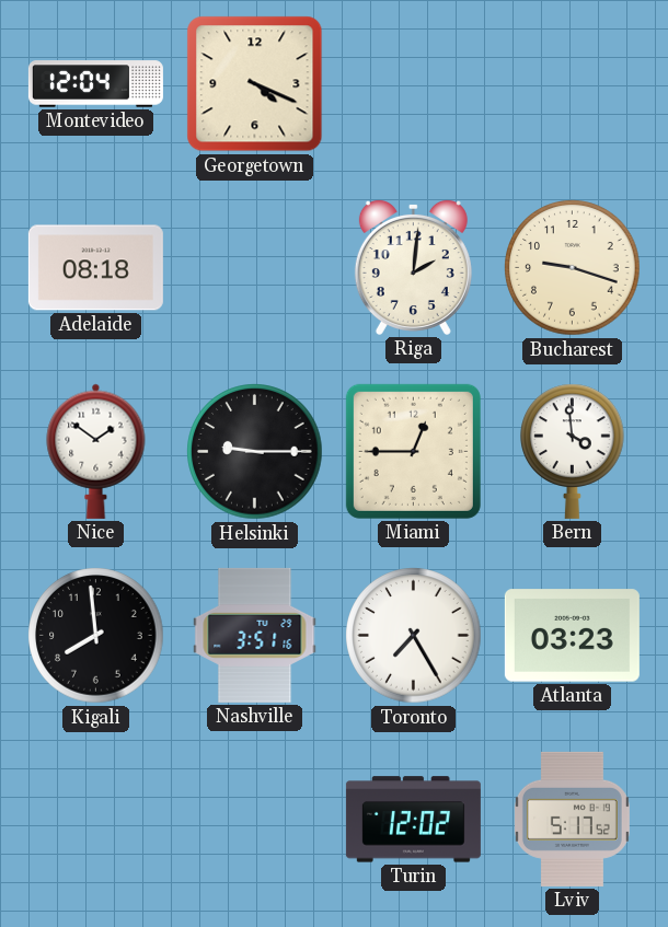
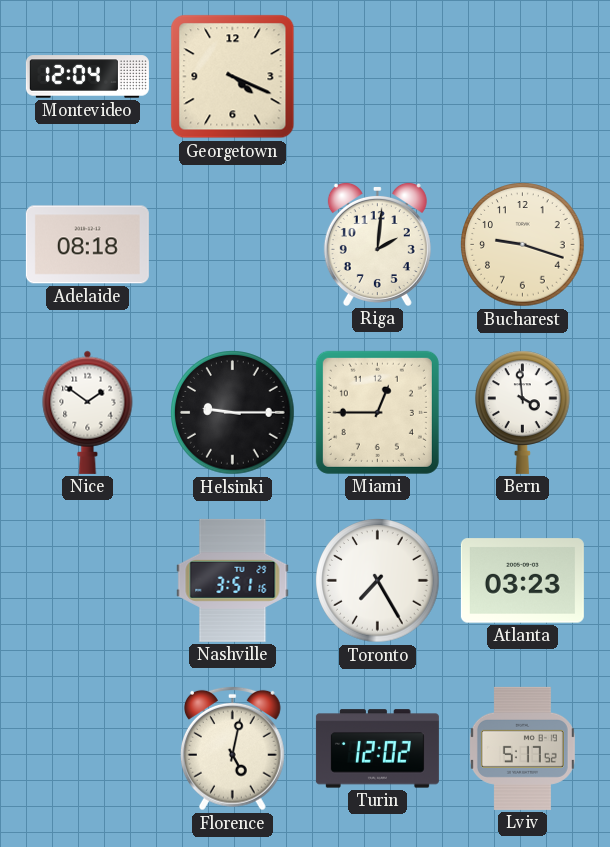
Kigali: 7:59 -> none (96, 636)
Florence: none -> 5:02 (232, 748)
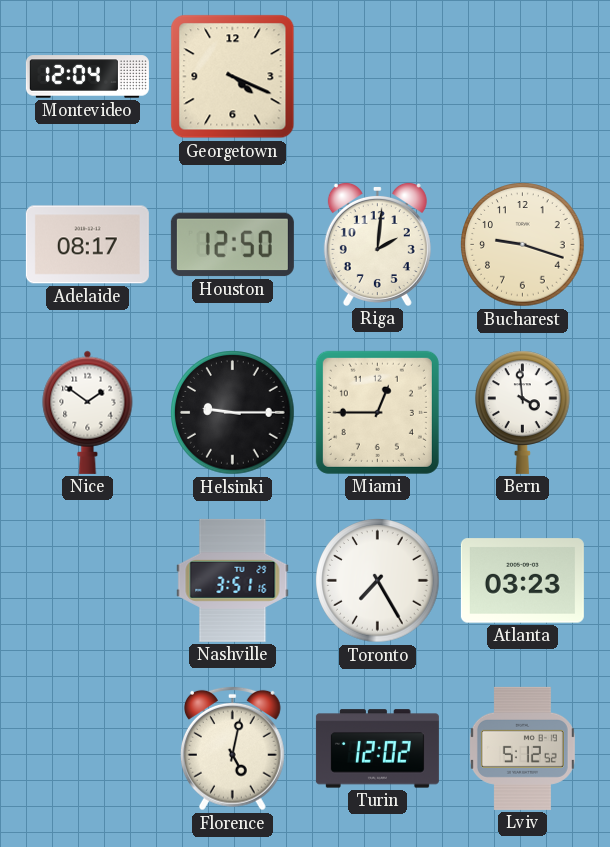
Adelaide: 08:18 -> 08:17 (87, 245)
Houston: none -> 12:50 (232, 245)
Lviv: 5:17 -> 5:12 (522, 748)
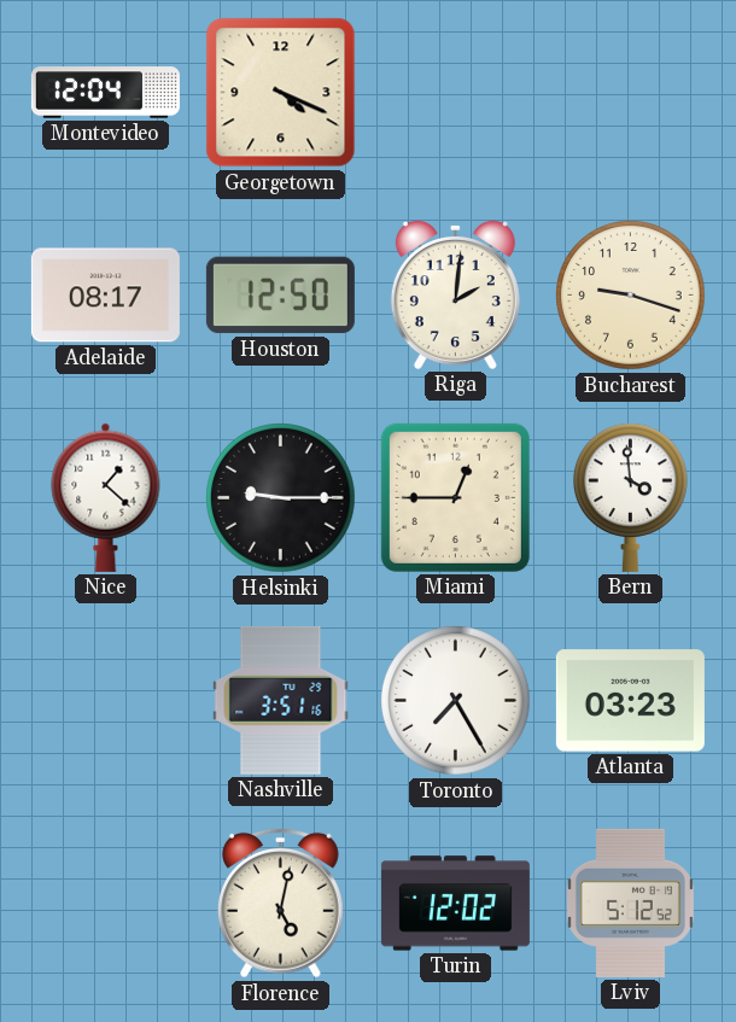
Nice: 1:51 -> 1:22 (106, 497)
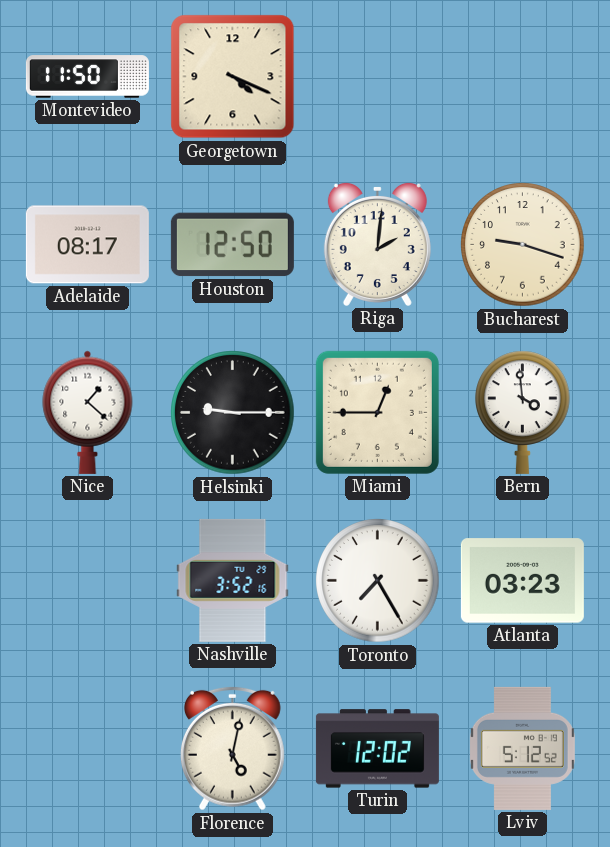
Montevideo: 12:04 -> 11:50 (87, 77)
Nashville: 3:51 -> 3:52 (233, 580)
